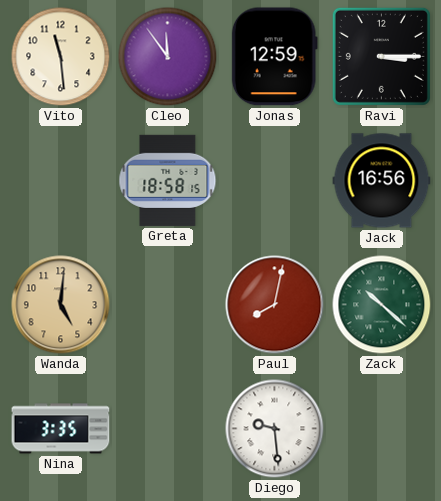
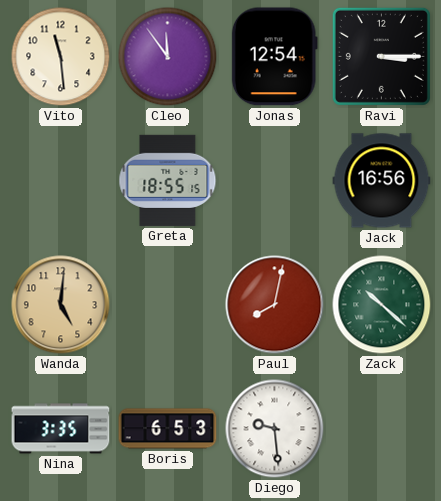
Jonas: 12:59 -> 12:54 (274, 57)
Greta: 18:58 -> 18:55 (168, 180)
Boris: none -> 6:53 (168, 429)
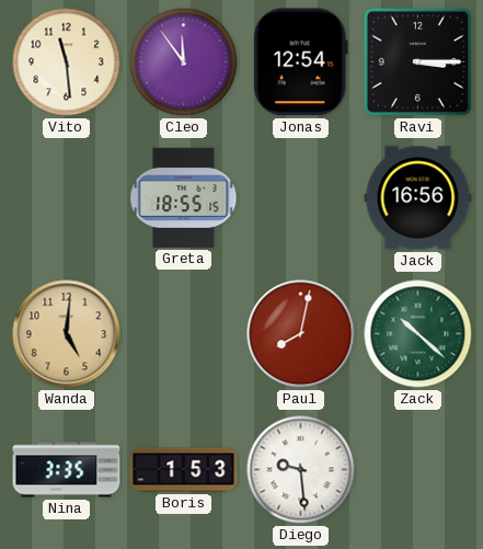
Boris: 6:53 -> 1:53 (184, 470)
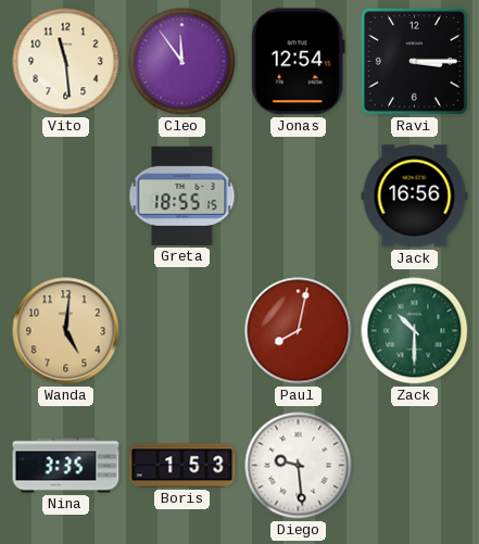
Zack: 10:22 -> 10:30 (415, 331)
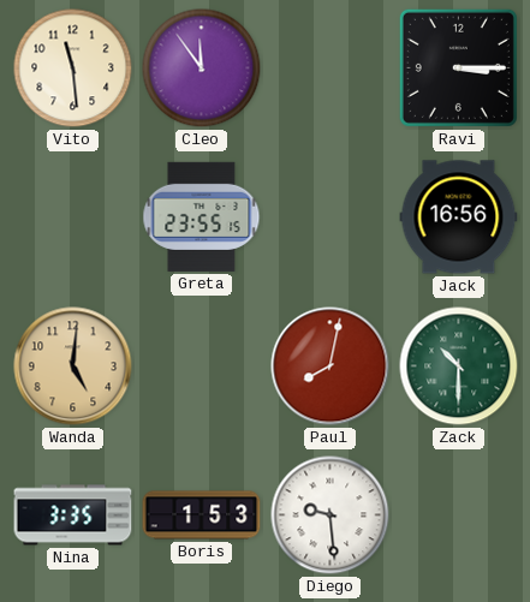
Jonas: 12:54 -> none (298, 62)
Greta: 18:55 -> 23:55 (202, 216)
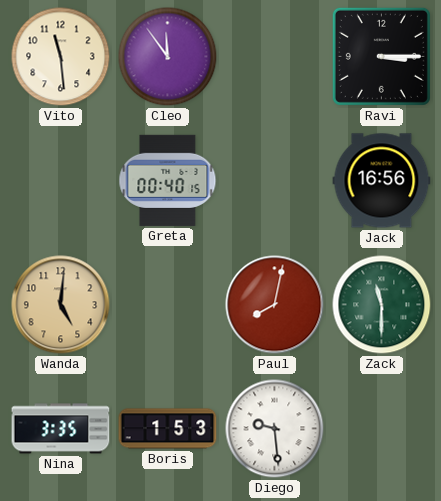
Greta: 23:55 -> 00:40 (168, 180)
Zack: 10:30 -> 11:30 (382, 305)
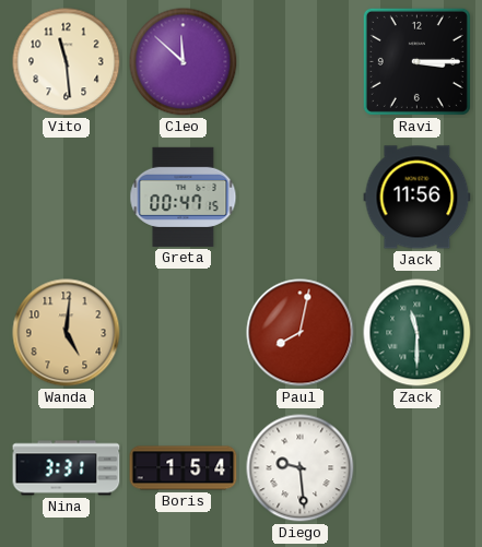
Cleo: 11:54 -> 11:52 (184, 62)
Greta: 00:40 -> 00:47 (184, 197)
Jack: 16:56 -> 11:56 (418, 198)
Nina: 3:35 -> 3:31 (67, 468)
Boris: 1:53 -> 1:54 (184, 468)
